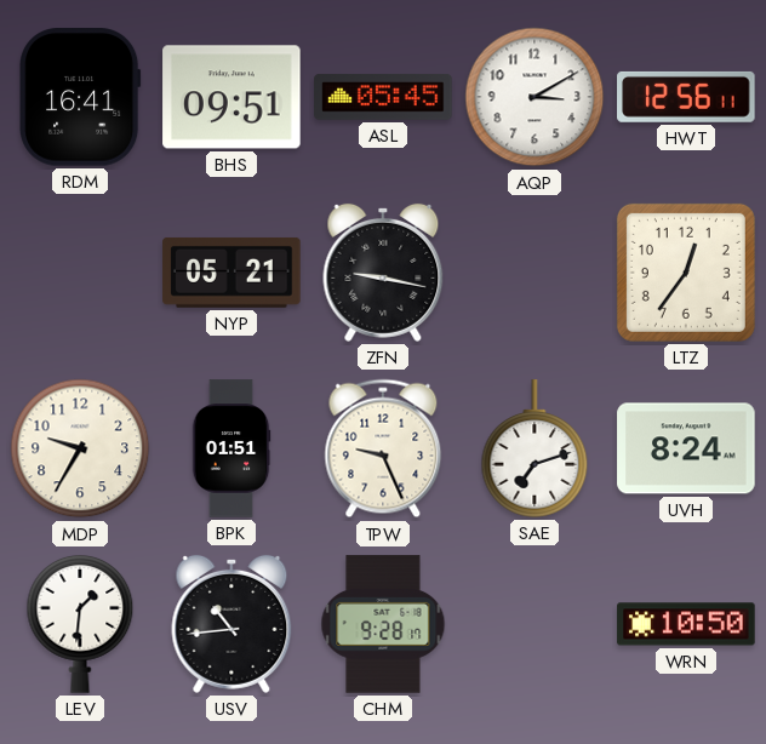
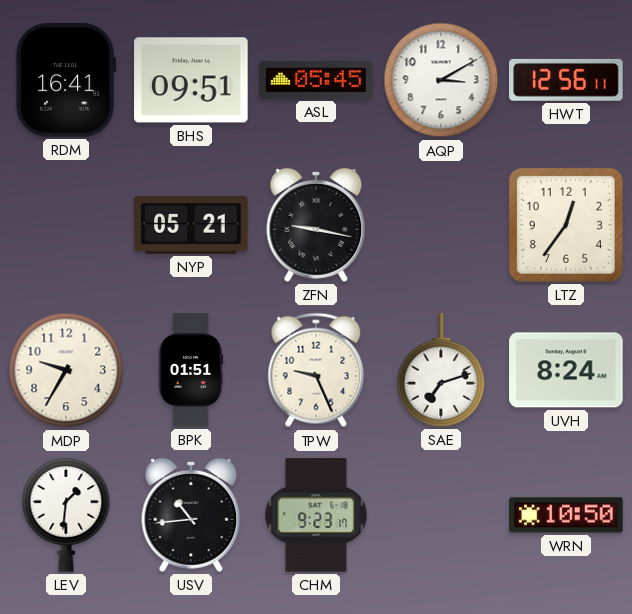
CHM: 9:28 -> 9:23 (316, 515)
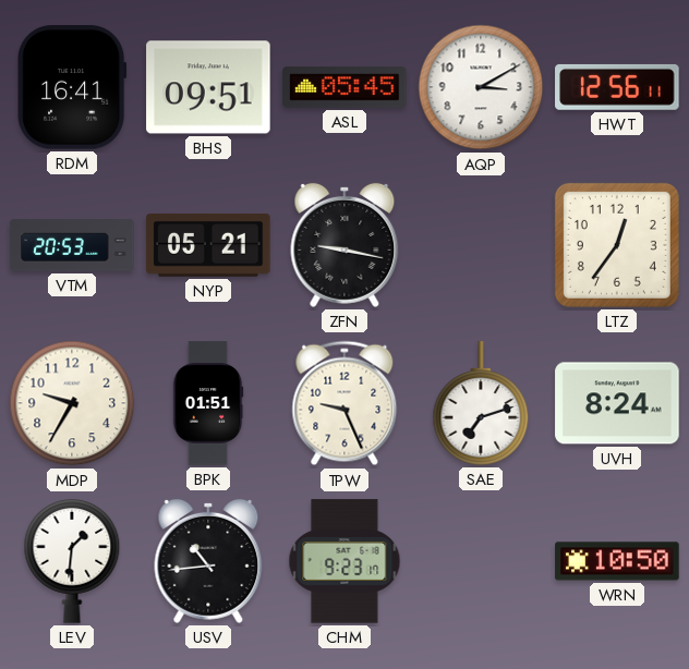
VTM: none -> 20:53 (72, 245)
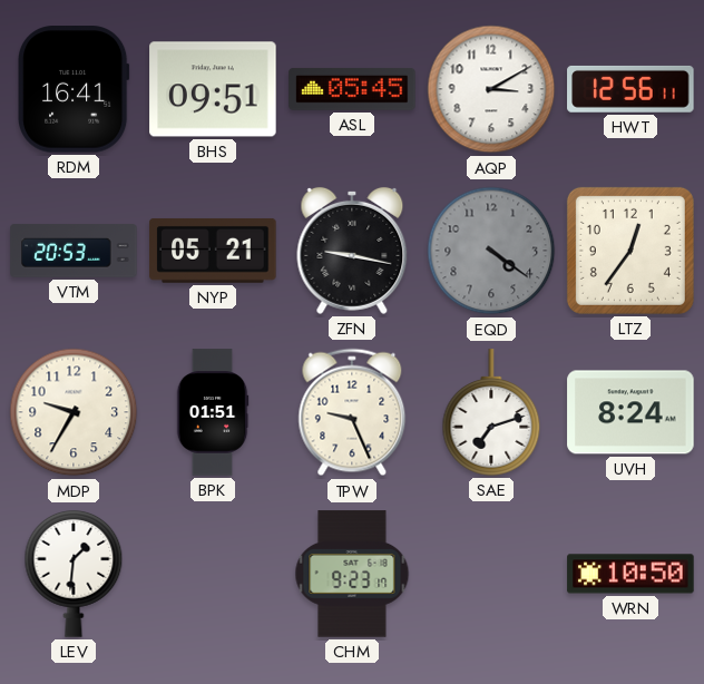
EQD: none -> 4:21 (491, 251)
USV: 10:44 -> none (208, 561)
